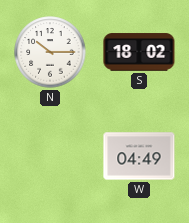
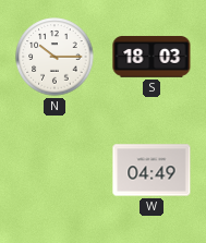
S: 18:02 -> 18:03 (152, 57)
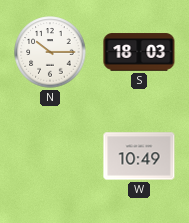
W: 04:49 -> 10:49 (139, 156)
